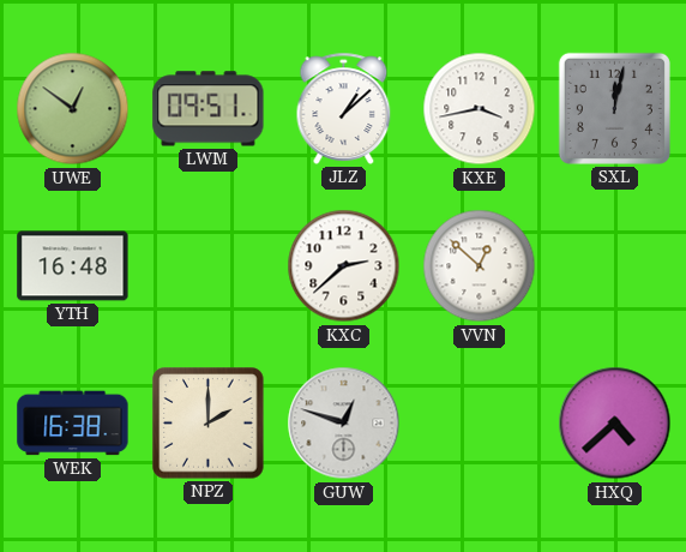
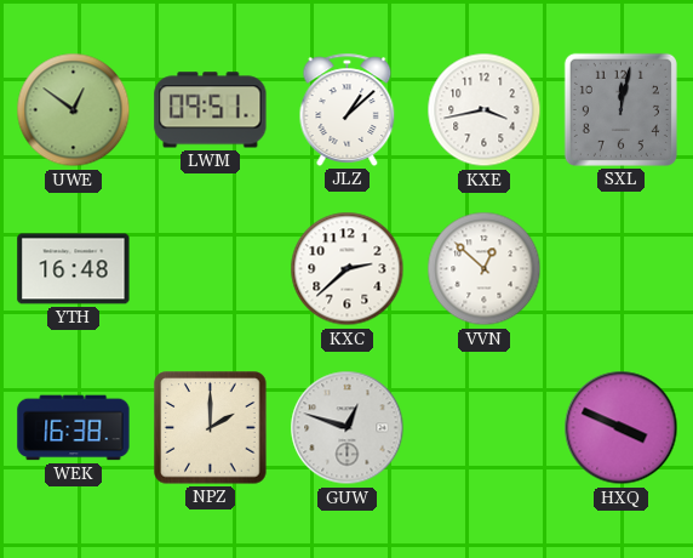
HXQ: 4:38 -> 3:49 (622, 428)
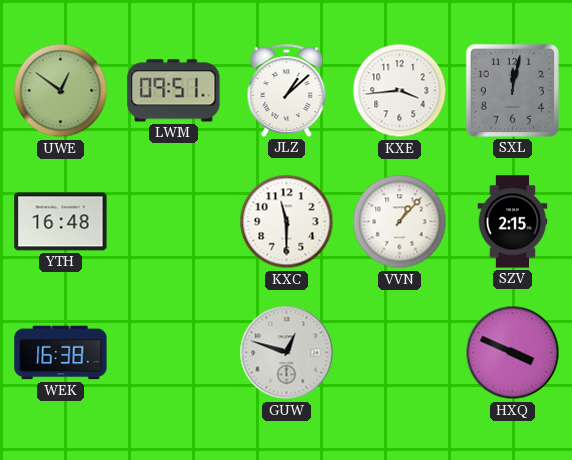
KXE: 3:43 -> 3:44 (400, 91)
KXC: 2:38 -> 11:30 (287, 222)
VVN: 12:52 -> 1:07 (400, 222)
SZV: none -> 2:15 (513, 222)
NPZ: 2:00 -> none (211, 428)
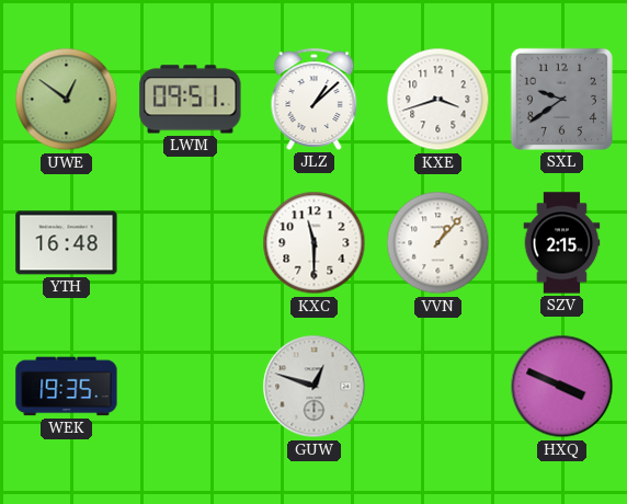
KXE: 3:44 -> 3:42 (438, 100)
SXL: 12:02 -> 9:39 (561, 99)
WEK: 16:38 -> 19:35 (67, 387)
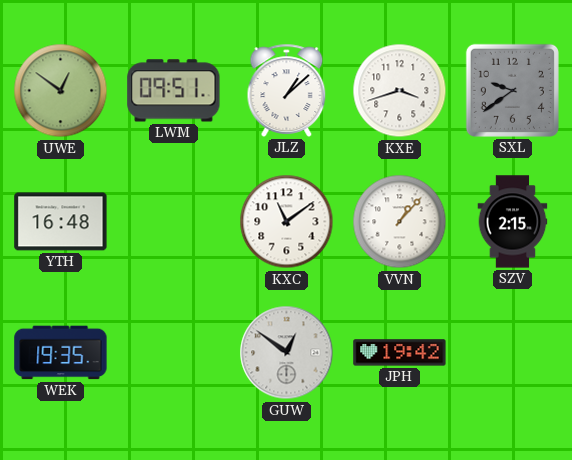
KXC: 11:30 -> 11:09 (287, 222)
GUW: 12:48 -> 12:51 (287, 353)
JPH: none -> 19:42 (400, 353)
HXQ: 3:49 -> none (562, 387)
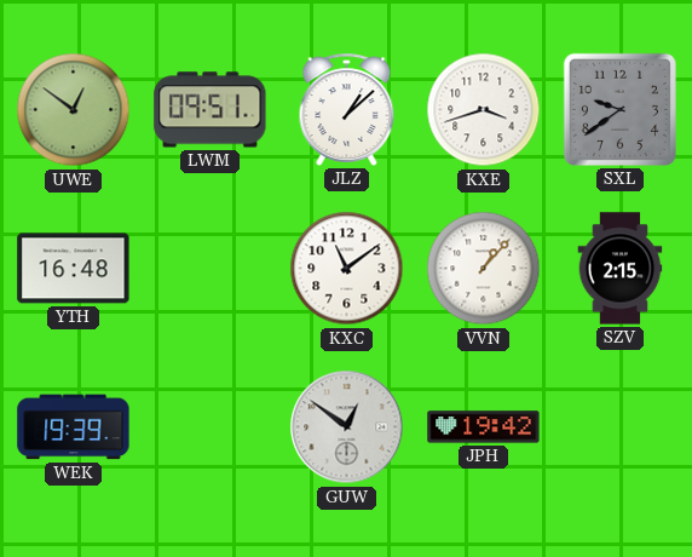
WEK: 19:35 -> 19:39 (74, 427)
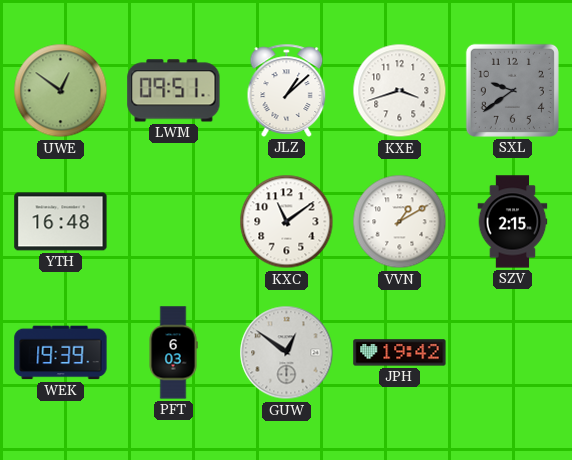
VVN: 1:07 -> 1:10 (400, 222)
PFT: none -> 6:03 (173, 353)
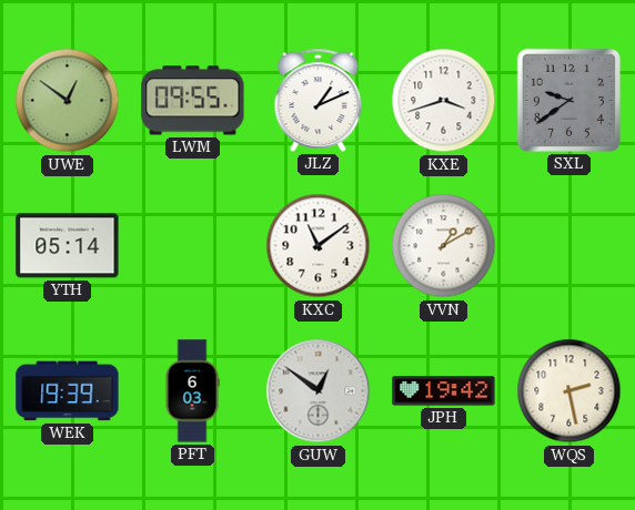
LWM: 09:51 -> 09:55 (193, 101)
JLZ: 1:08 -> 1:11 (319, 100)
YTH: 16:48 -> 05:14 (68, 246)
SZV: 2:15 -> none (513, 222)
WQS: none -> 2:28 (570, 391)
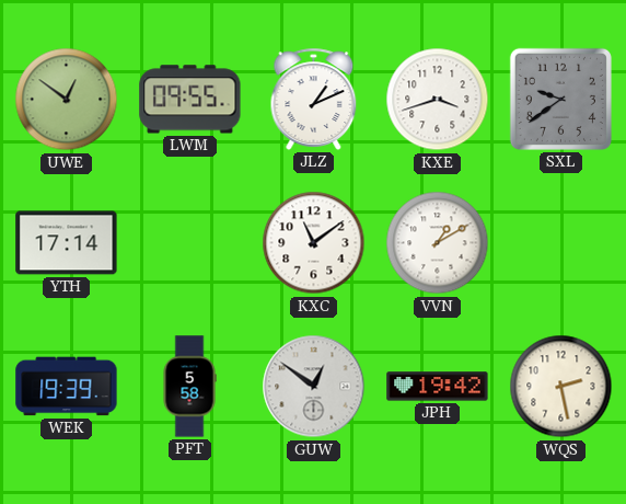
YTH: 05:14 -> 17:14 (67, 243)
PFT: 6:03 -> 5:58 (189, 387)
